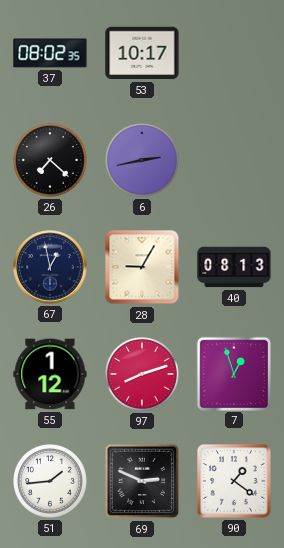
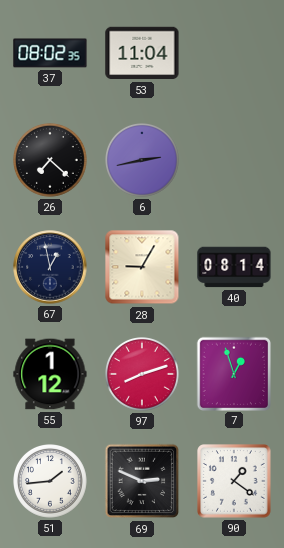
53: 10:17 -> 11:04 (142, 53)
40: 08:13 -> 08:14 (234, 267)
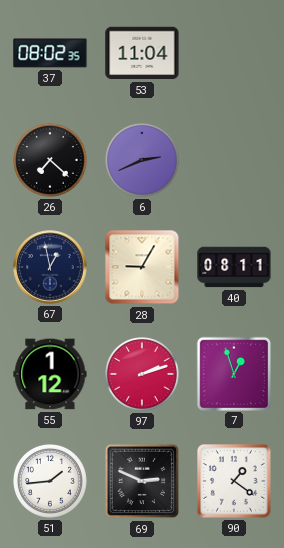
6: 2:43 -> 2:41 (143, 161)
40: 08:14 -> 08:11 (234, 267)
97: 8:12 -> 2:12 (143, 375)
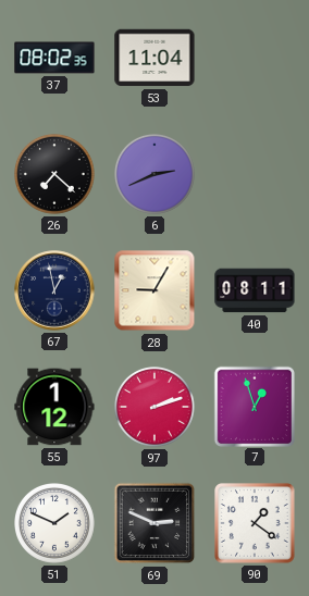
51: 1:44 -> 1:49 (55, 524)
